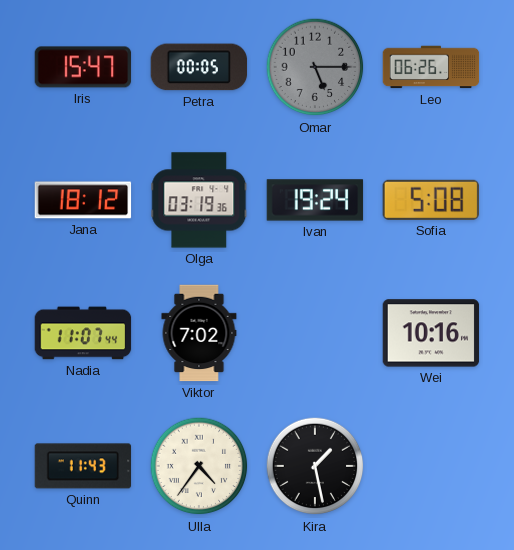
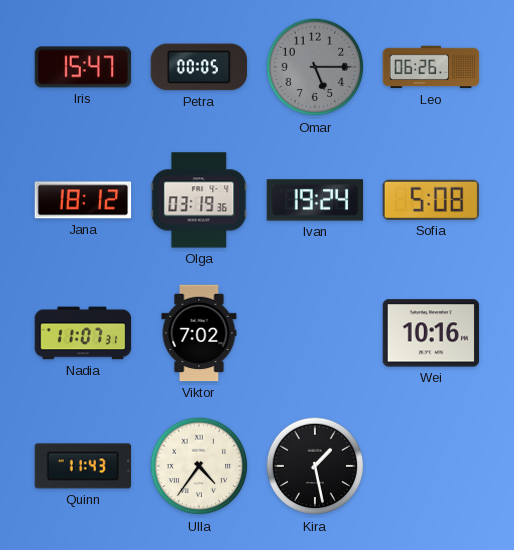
Nadia: 11:07:44 -> 11:07:31 (83, 333)
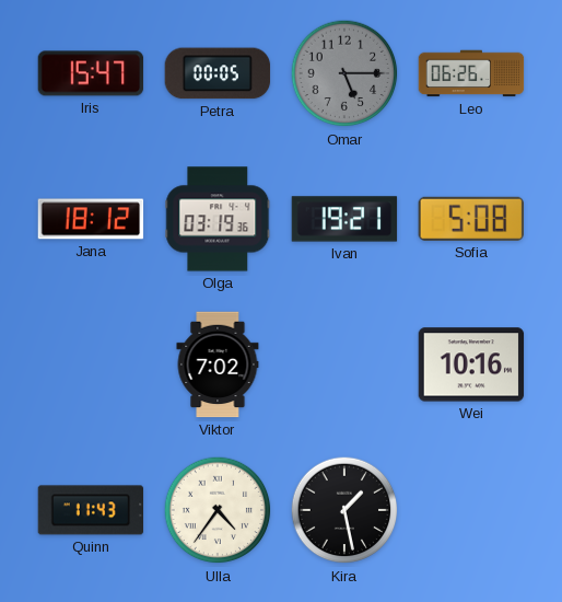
Ivan: 19:24 -> 19:21 (344, 219)
Nadia: 11:07 -> none (83, 333)
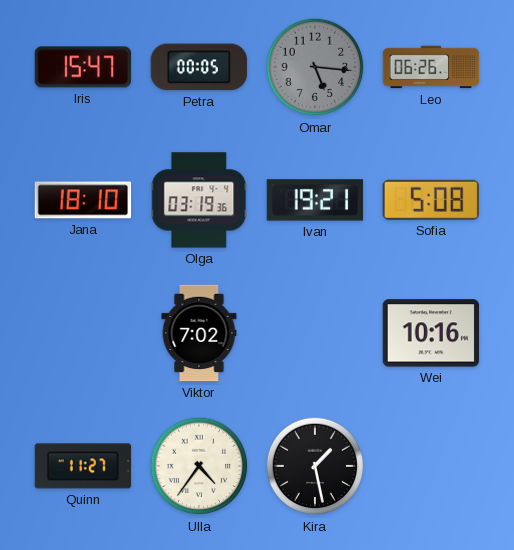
Omar: 5:15 -> 5:16 (315, 67)
Jana: 18:12 -> 18:10 (83, 200)
Quinn: 11:43 -> 11:27 (83, 466)
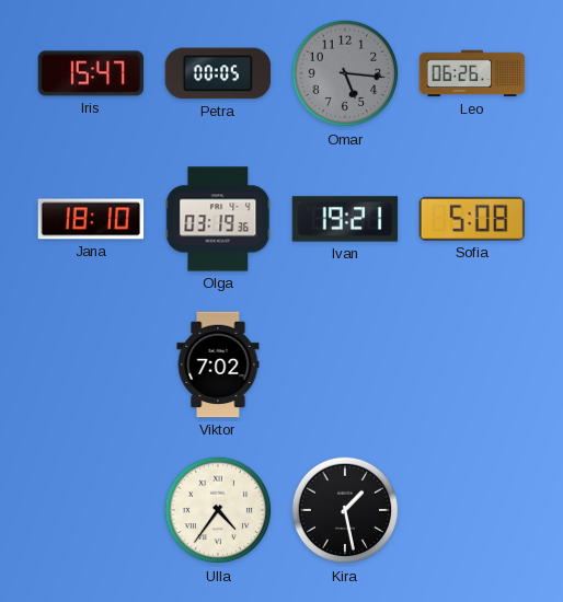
Wei: 10:16 -> none (431, 333)
Quinn: 11:27 -> none (83, 466)
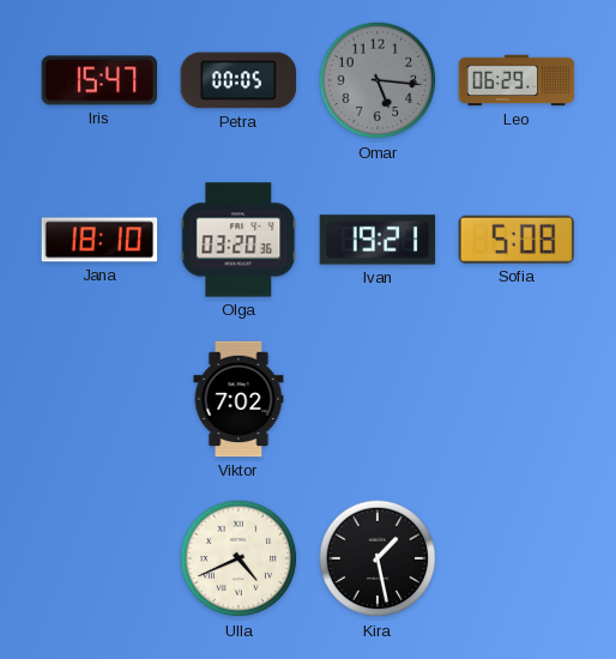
Leo: 06:26 -> 06:29 (517, 80)
Olga: 03:19 -> 03:20 (238, 240)
Ulla: 4:36 -> 4:41 (238, 558)
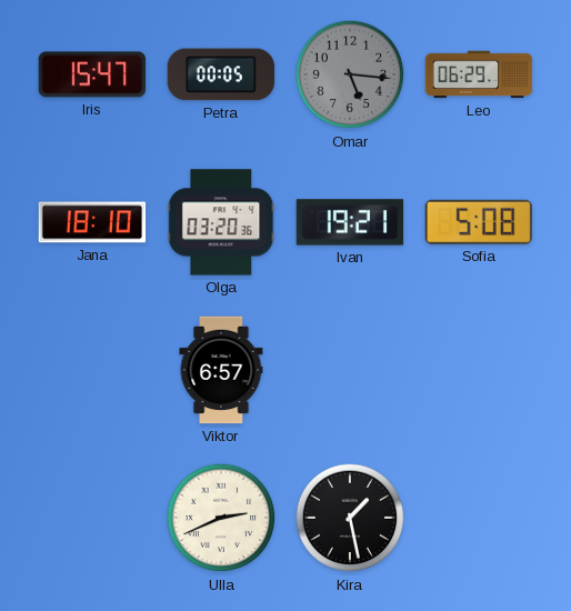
Viktor: 7:02 -> 6:57 (221, 370)
Ulla: 4:41 -> 2:41 (221, 518)
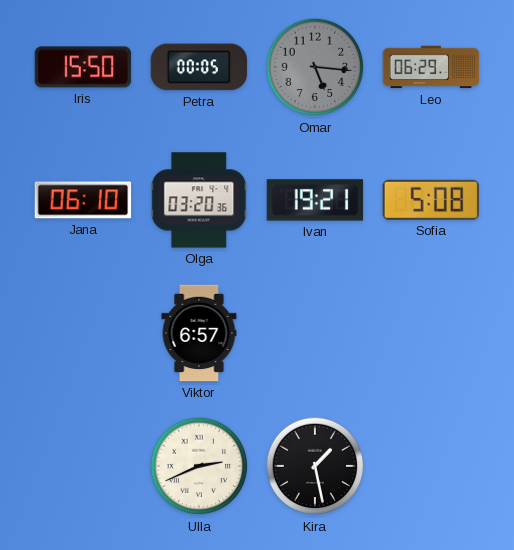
Iris: 15:47 -> 15:50 (83, 67)
Jana: 18:10 -> 06:10 (83, 200)
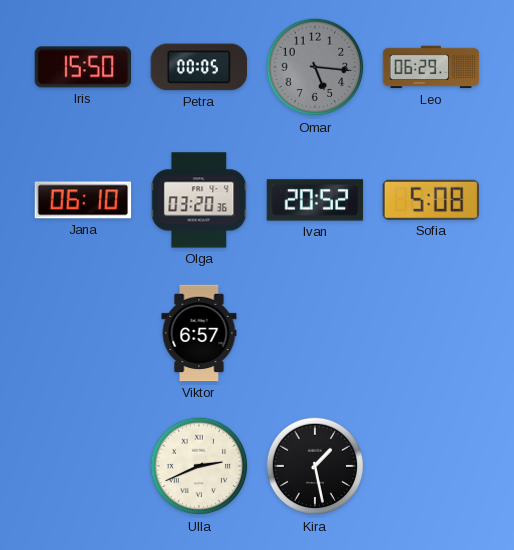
Ivan: 19:21 -> 20:52 (315, 200)
